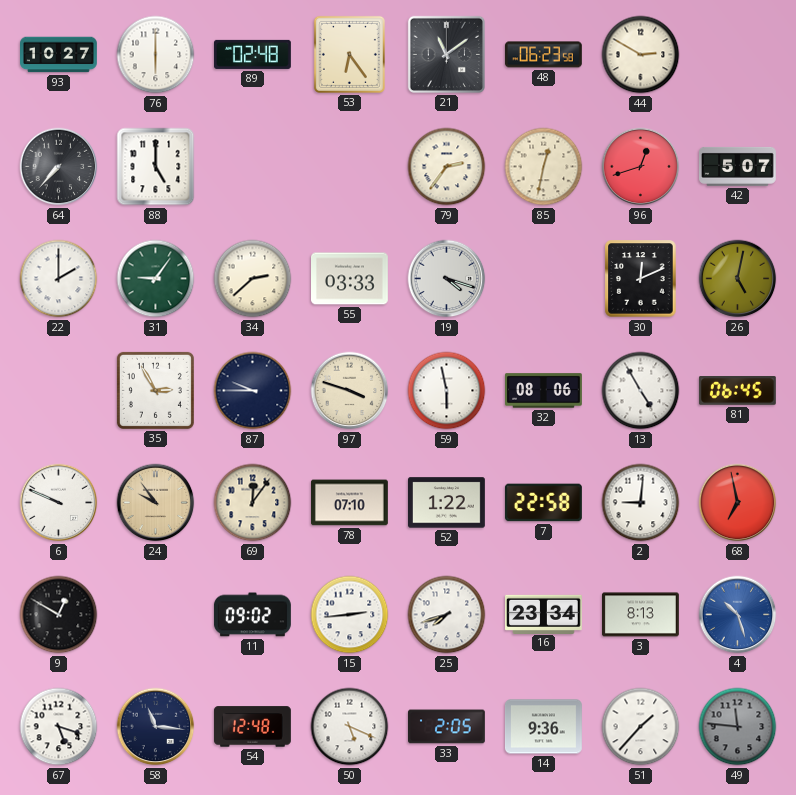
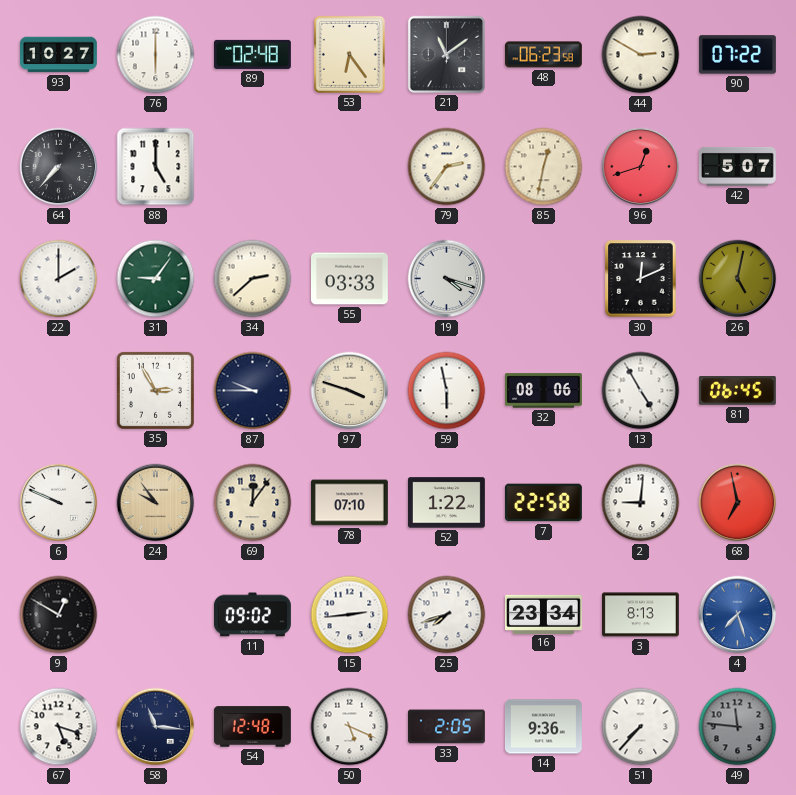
90: none -> 07:22 (738, 55)
4: 10:27 -> 7:27 (738, 615)
51: 1:37 -> 7:37 (641, 727)
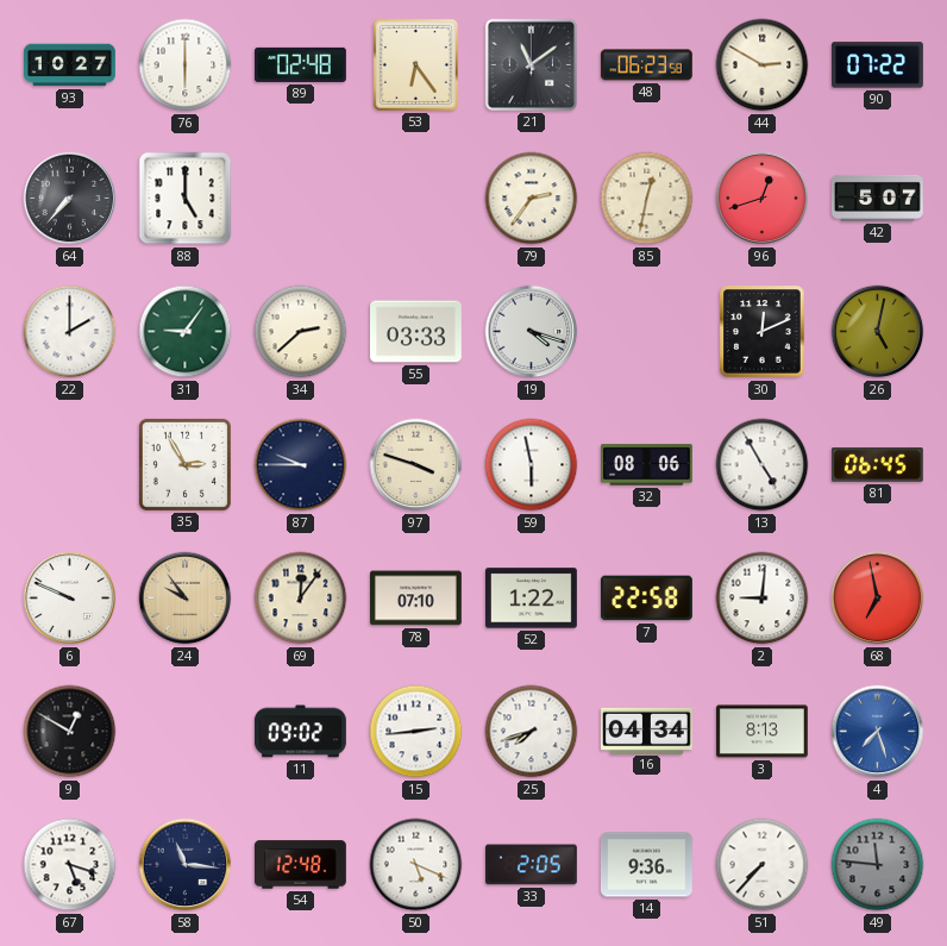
16: 23:34 -> 04:34 (647, 731)
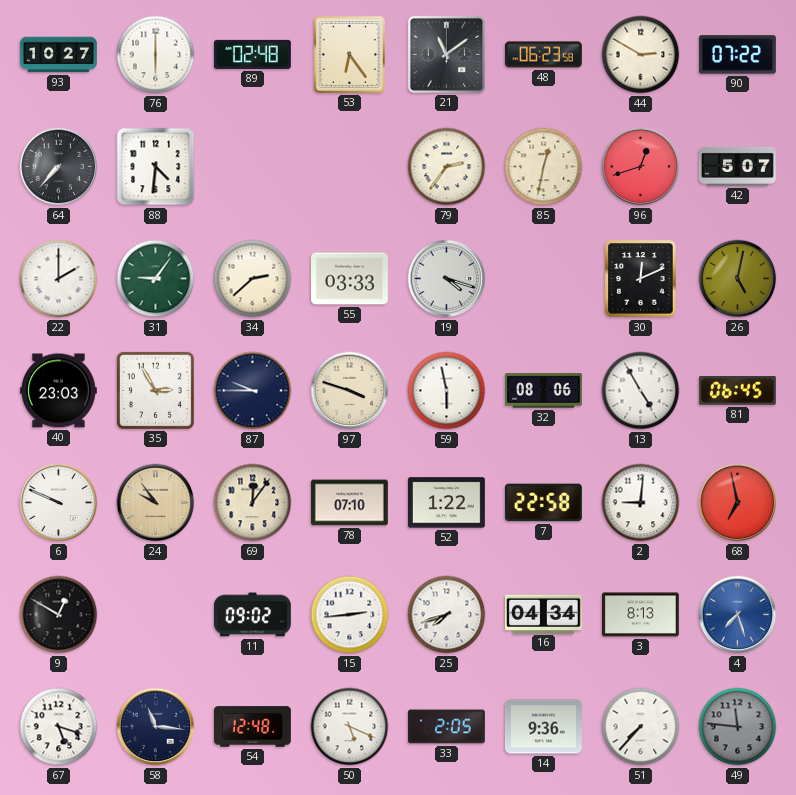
88: 5:00 -> 4:31 (156, 167)
40: none -> 23:03 (58, 391)
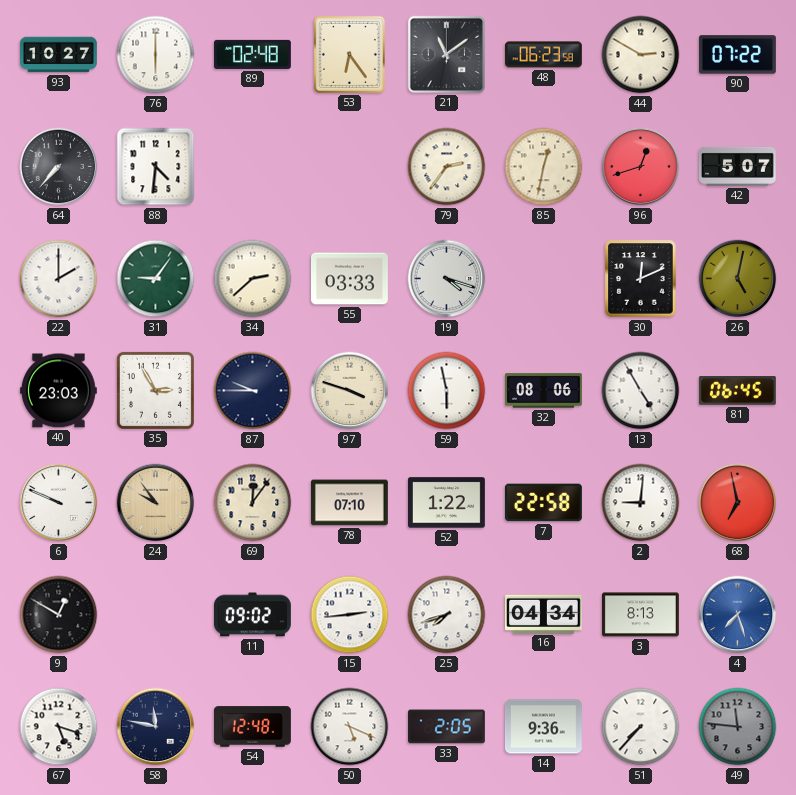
58: 11:16 -> 11:47 (156, 727)
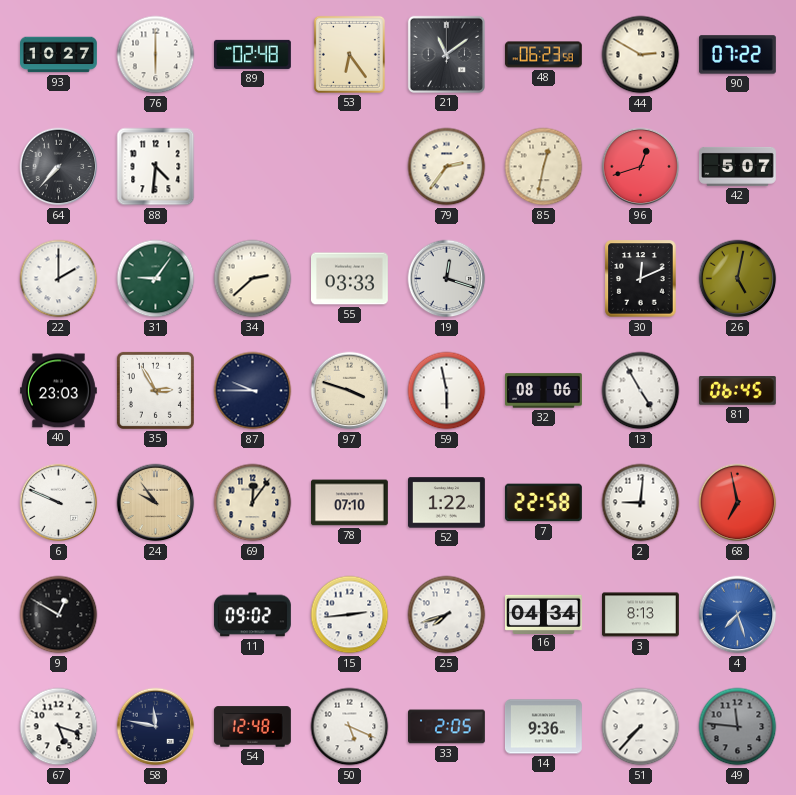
19: 4:18 -> 12:18 (447, 279)
